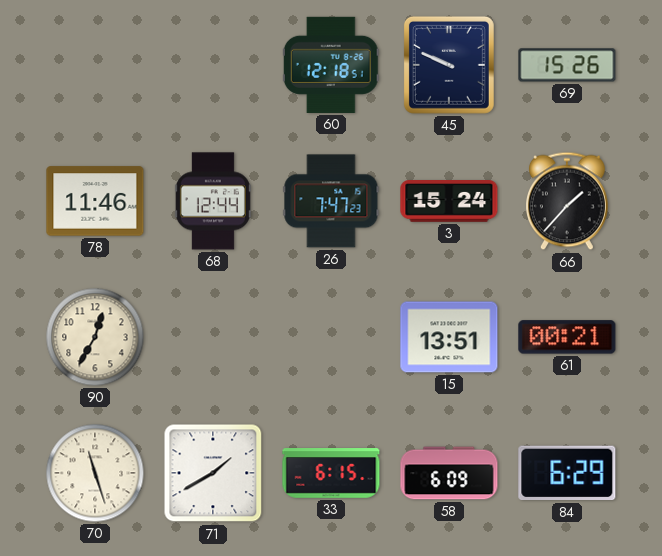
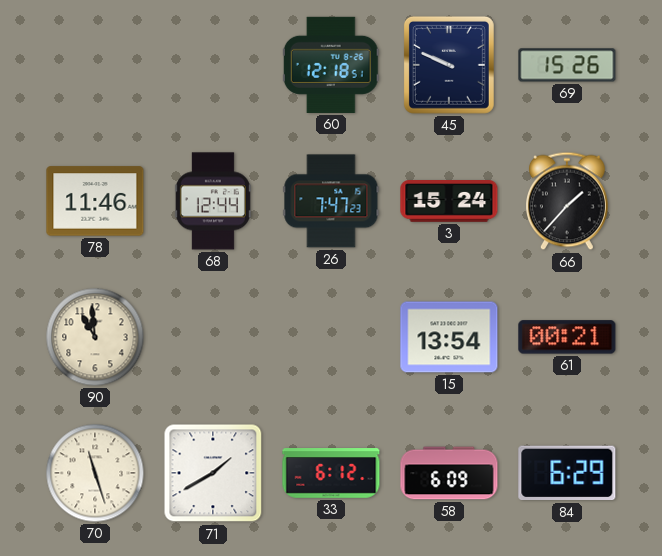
90: 12:35 -> 10:59 (95, 337)
15: 13:51 -> 13:54 (449, 337)
33: 6:15 -> 6:12 (331, 473)
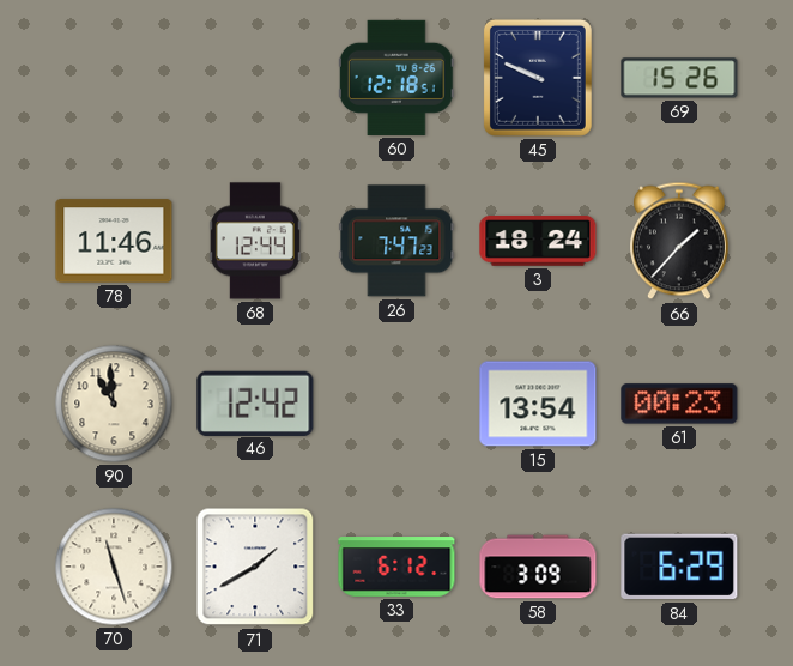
3: 15:24 -> 18:24 (538, 242)
46: none -> 12:42 (255, 402)
61: 00:21 -> 00:23 (679, 404)
58: 6:09 -> 3:09 (538, 567)
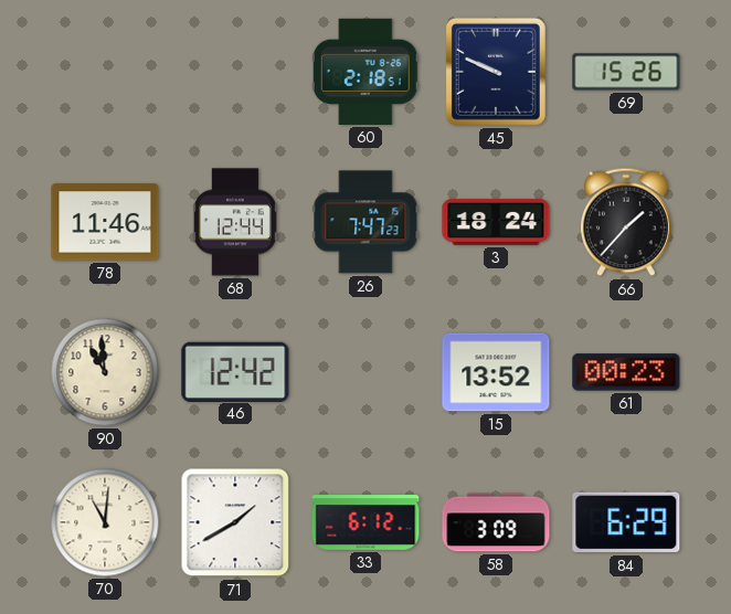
60: 12:18 -> 2:18 (365, 72)
15: 13:54 -> 13:52 (496, 372)
70: 11:27 -> 11:01 (105, 522)
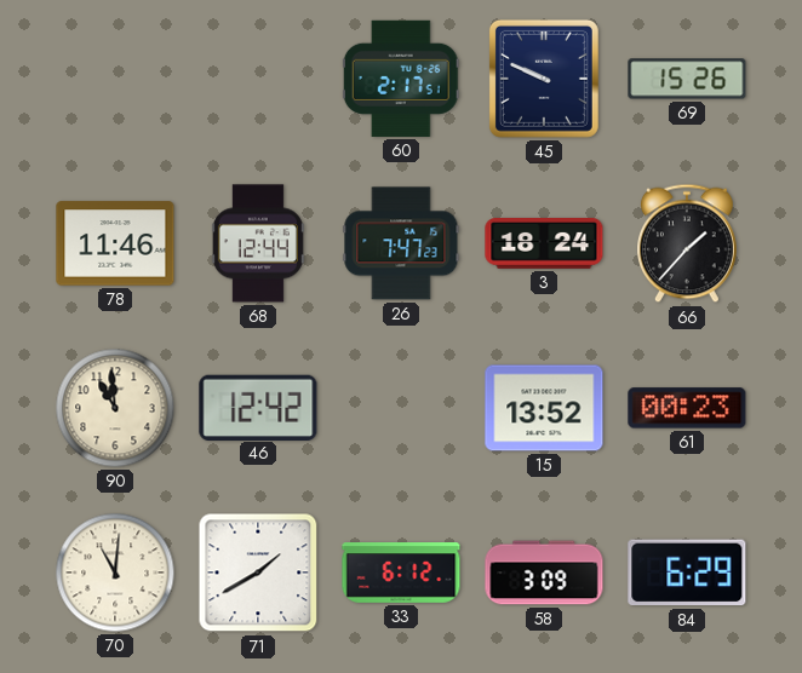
60: 2:18 -> 2:17 (401, 79)
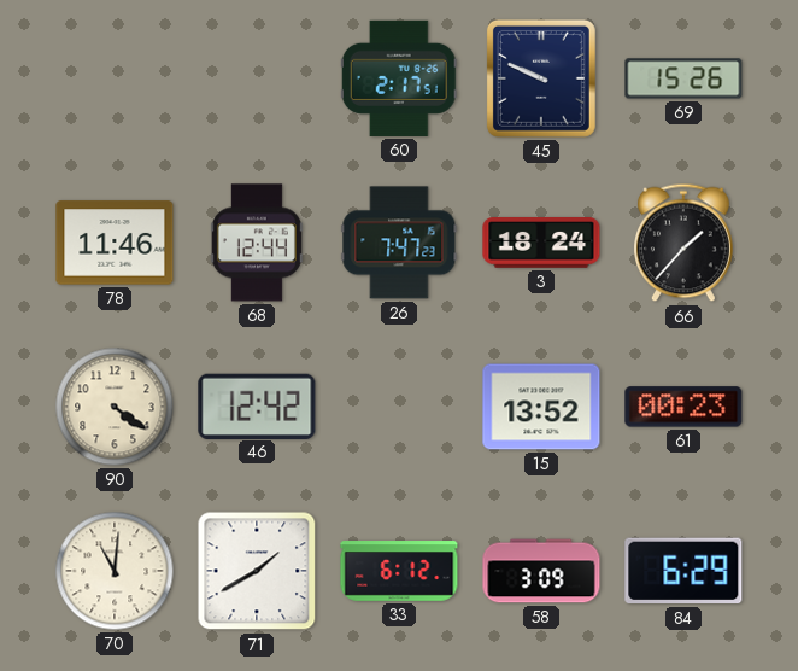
90: 10:59 -> 4:21 (115, 407)
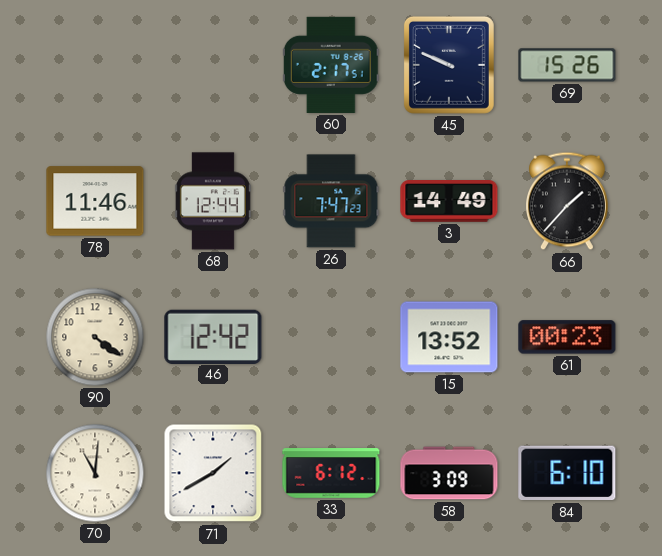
3: 18:24 -> 14:49 (449, 202)
84: 6:29 -> 6:10 (567, 473)
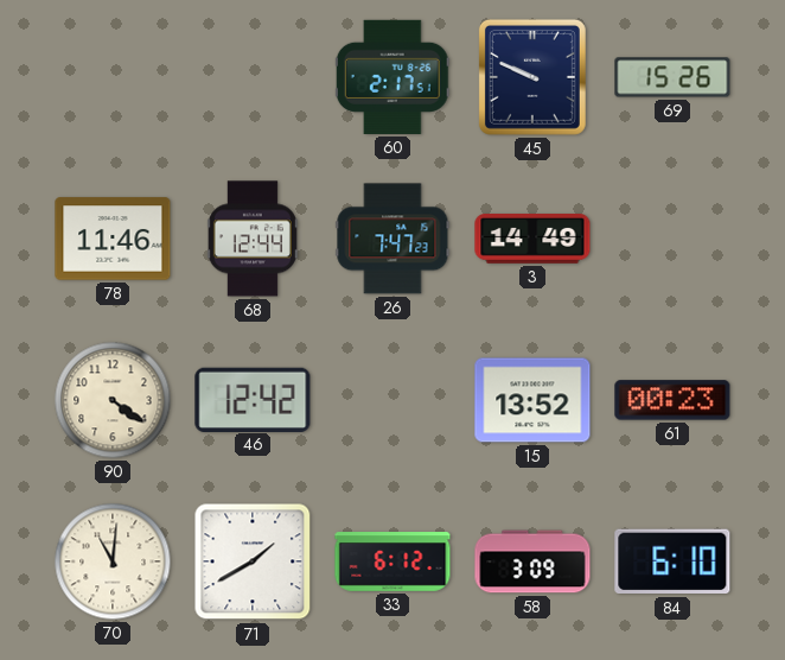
66: 1:37 -> none (568, 201)
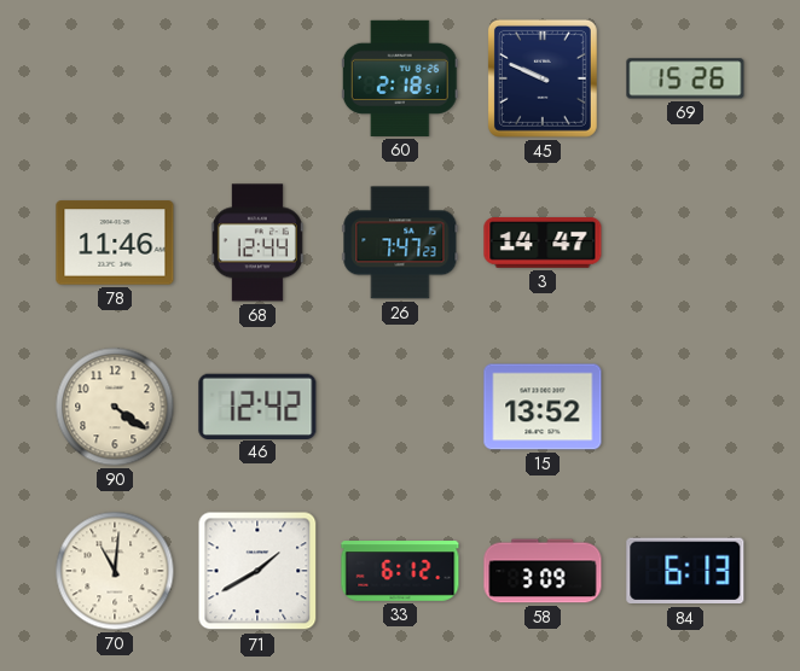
60: 2:17 -> 2:18 (400, 78)
3: 14:49 -> 14:47 (543, 244)
61: 00:23 -> none (672, 400)
84: 6:10 -> 6:13 (685, 571)
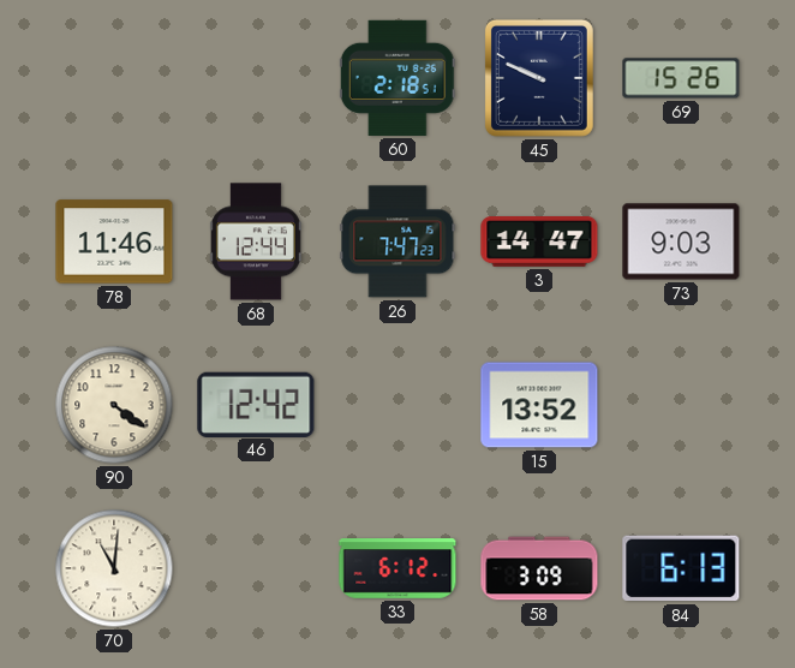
73: none -> 9:03 (681, 241)
71: 1:40 -> none (257, 571)
